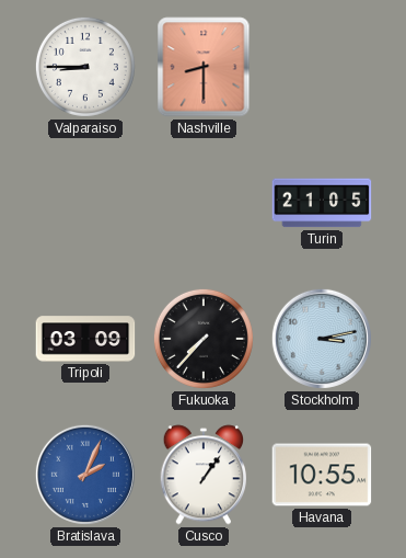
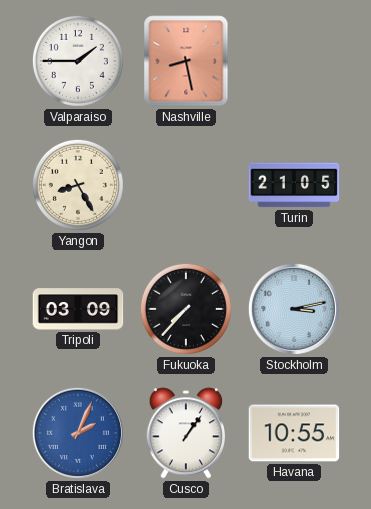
Valparaiso: 8:45 -> 1:45 (78, 61)
Nashville: 8:30 -> 8:28 (186, 61)
Yangon: none -> 8:25 (78, 185)
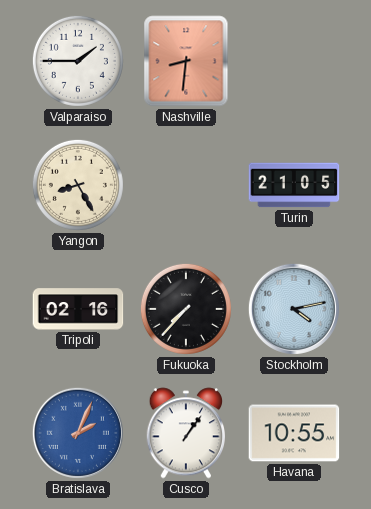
Nashville: 8:28 -> 8:31 (186, 61)
Tripoli: 03:09 -> 02:16 (78, 309)
Stockholm: 3:13 -> 4:13 (294, 309)
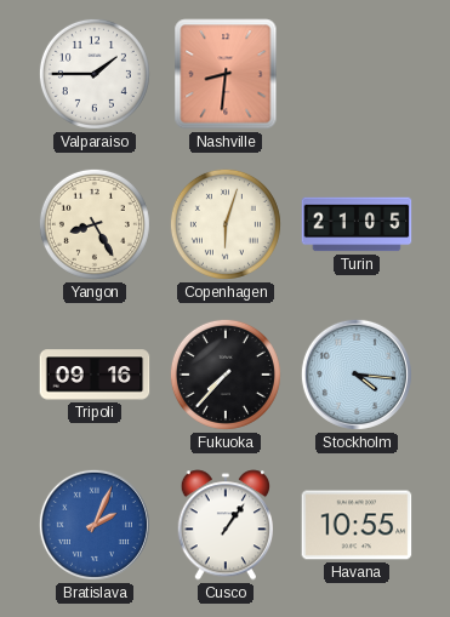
Copenhagen: none -> 6:03 (226, 224)
Tripoli: 02:16 -> 09:16 (95, 375)
Stockholm: 4:13 -> 4:16 (357, 375)
